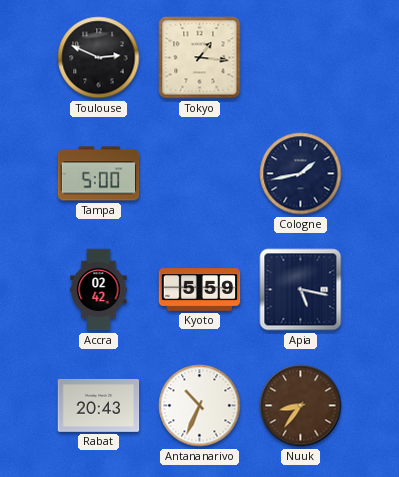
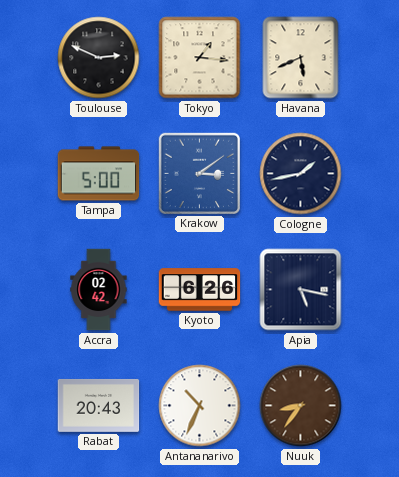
Havana: none -> 5:41 (301, 58)
Krakow: none -> 3:09 (199, 173)
Kyoto: 5:59 -> 6:26 (200, 290)
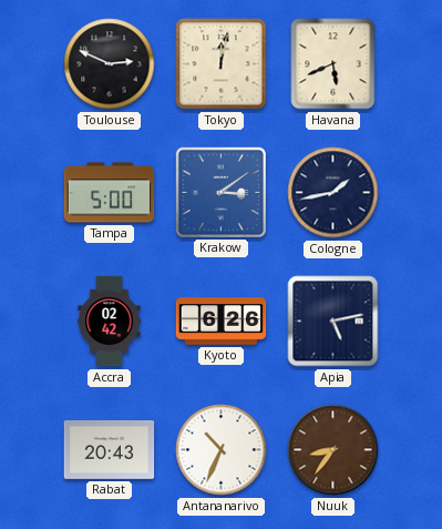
Tokyo: 1:16 -> 12:02 (222, 64)
Apia: 5:17 -> 5:13 (333, 322)
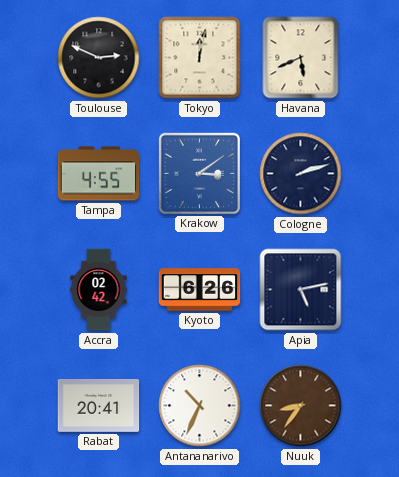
Tampa: 5:00 -> 4:55 (99, 174)
Cologne: 1:43 -> 2:12 (301, 174)
Rabat: 20:43 -> 20:41 (99, 405)
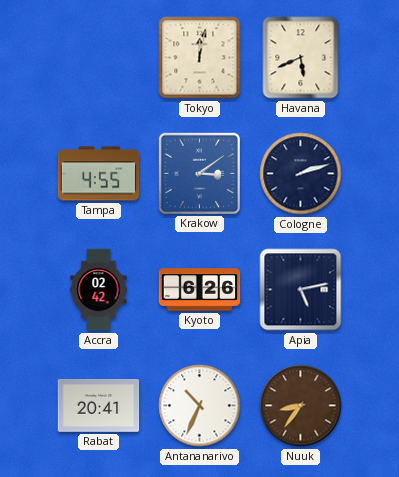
Toulouse: 2:49 -> none (99, 58)
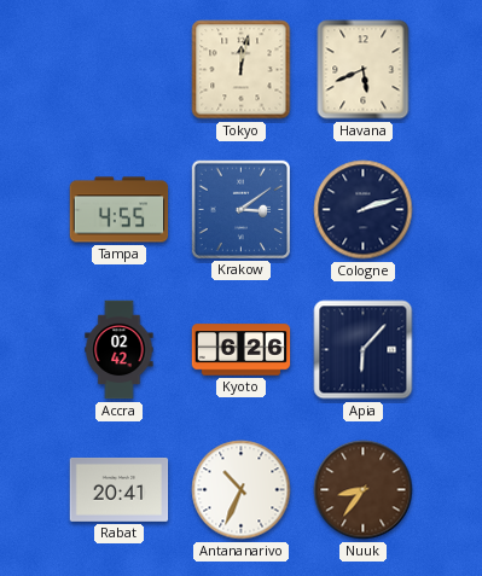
Apia: 5:13 -> 6:07 (364, 350)
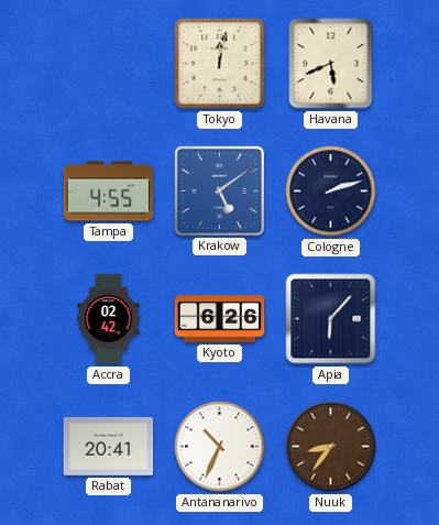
Krakow: 3:09 -> 5:09 (219, 190)
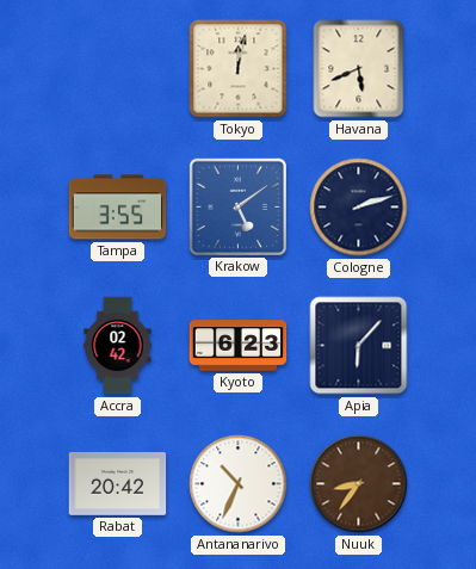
Tampa: 4:55 -> 3:55 (118, 208)
Kyoto: 6:26 -> 6:23 (239, 346)
Rabat: 20:41 -> 20:42 (118, 483)
